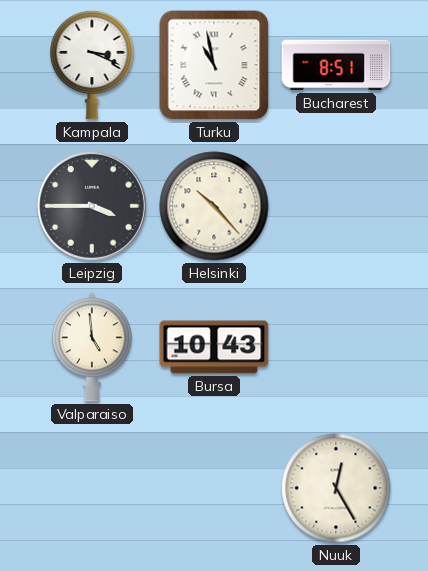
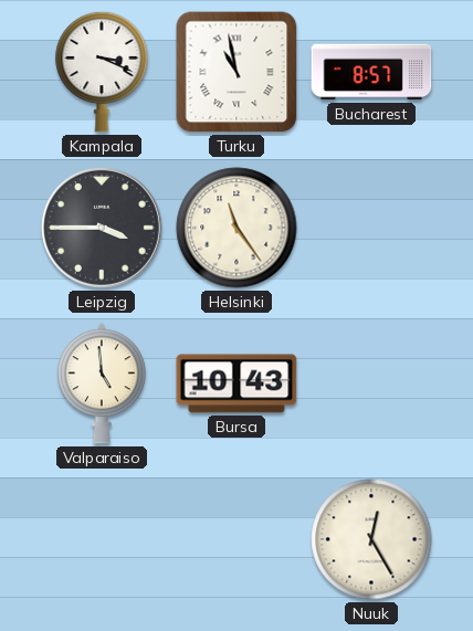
Bucharest: 8:51 -> 8:57 (371, 72)
Helsinki: 10:23 -> 11:24 (236, 228)
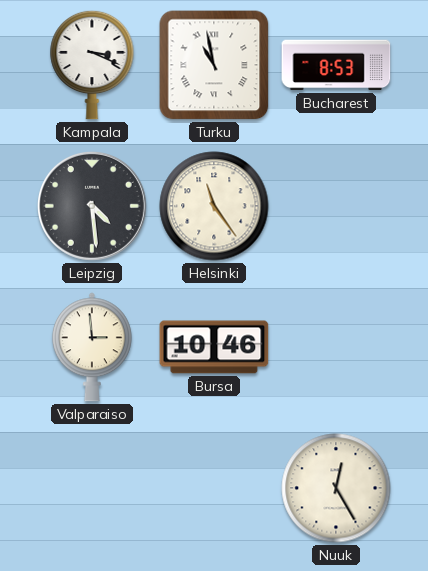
Bucharest: 8:57 -> 8:53 (336, 65)
Leipzig: 3:45 -> 4:29 (92, 206)
Valparaiso: 4:59 -> 2:59 (92, 347)
Bursa: 10:43 -> 10:46 (214, 347)
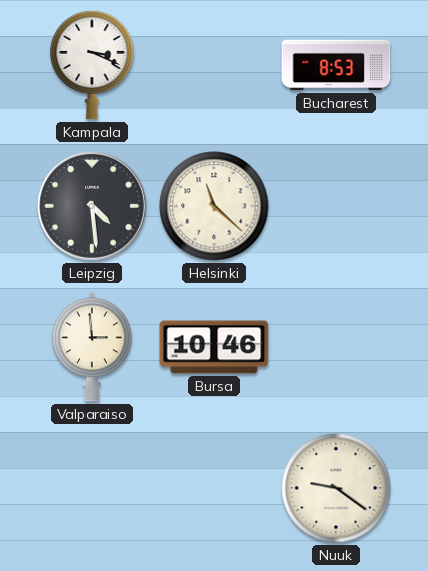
Turku: 10:58 -> none (214, 65)
Helsinki: 11:24 -> 11:22 (214, 206)
Nuuk: 12:25 -> 9:21 (336, 488)
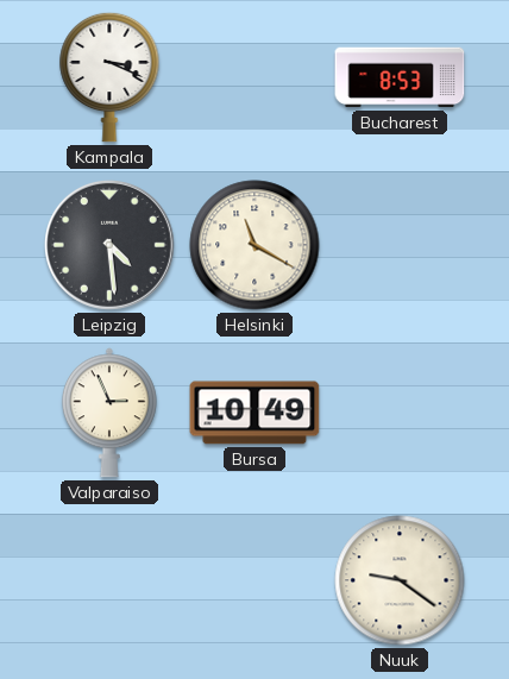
Helsinki: 11:22 -> 11:20 (254, 245)
Valparaiso: 2:59 -> 2:56 (109, 413)
Bursa: 10:46 -> 10:49 (254, 413)
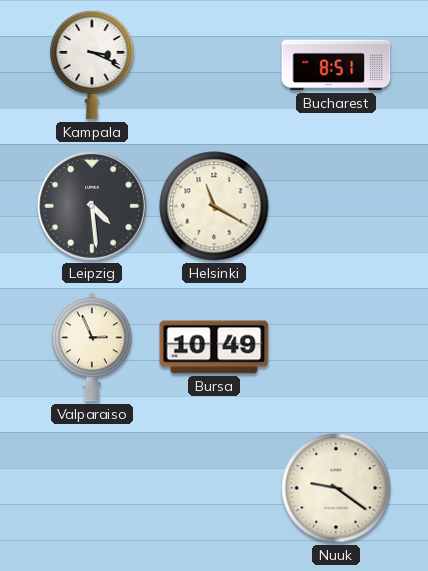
Bucharest: 8:53 -> 8:51 (336, 65)
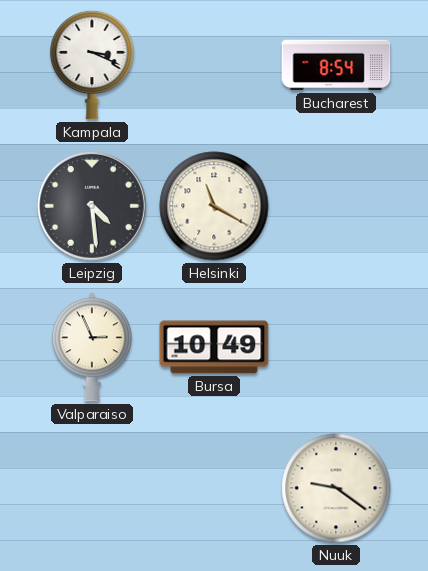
Bucharest: 8:51 -> 8:54 (336, 65)
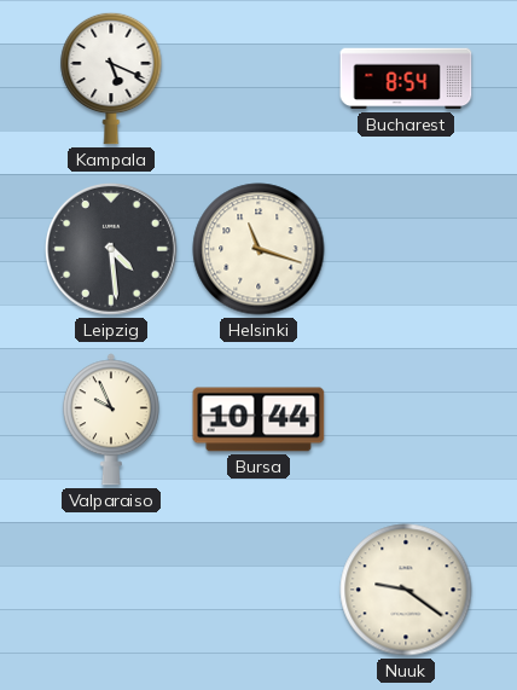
Kampala: 3:19 -> 5:19 (111, 79)
Helsinki: 11:20 -> 11:18 (258, 249)
Valparaiso: 2:56 -> 9:56 (111, 419)
Bursa: 10:49 -> 10:44 (258, 419)
